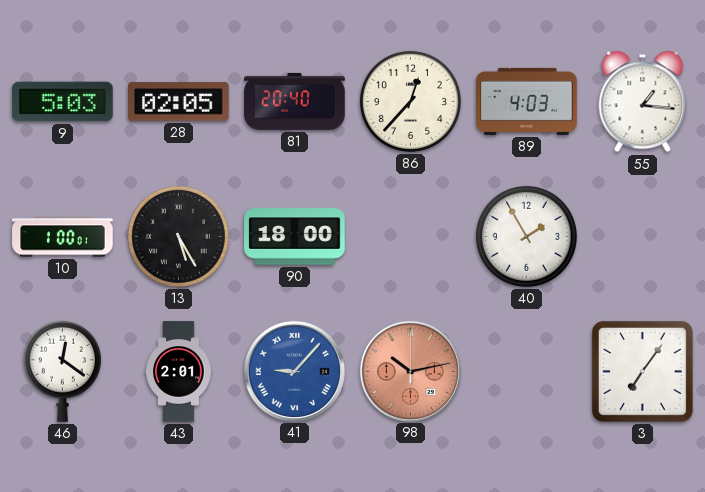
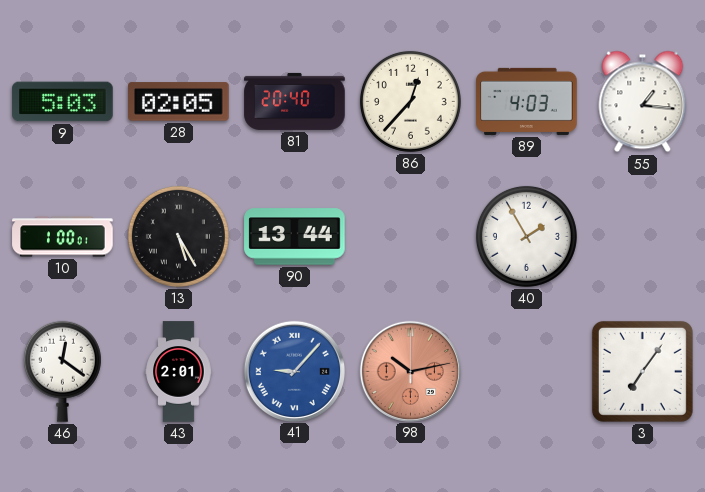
90: 18:00 -> 13:44 (295, 237)
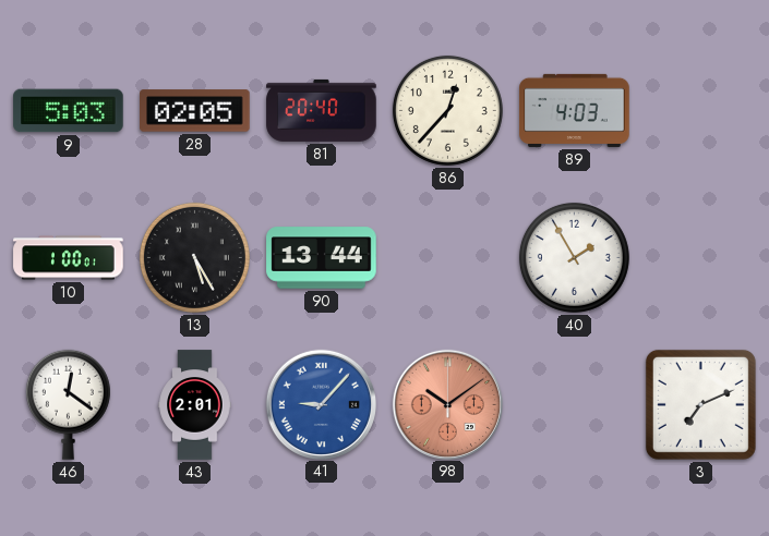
55: 1:16 -> none (643, 102)
98: 10:13 -> 10:09 (447, 404)
3: 7:06 -> 7:11 (700, 404)
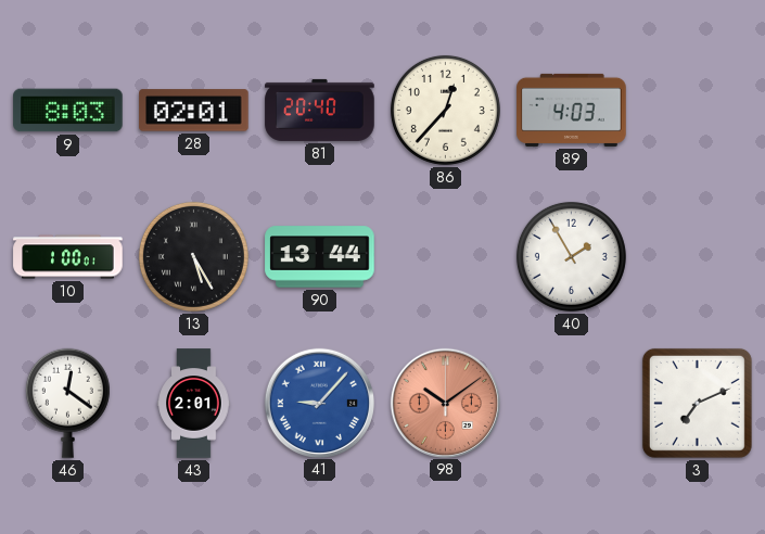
9: 5:03 -> 8:03 (68, 111)
28: 02:05 -> 02:01 (194, 111)
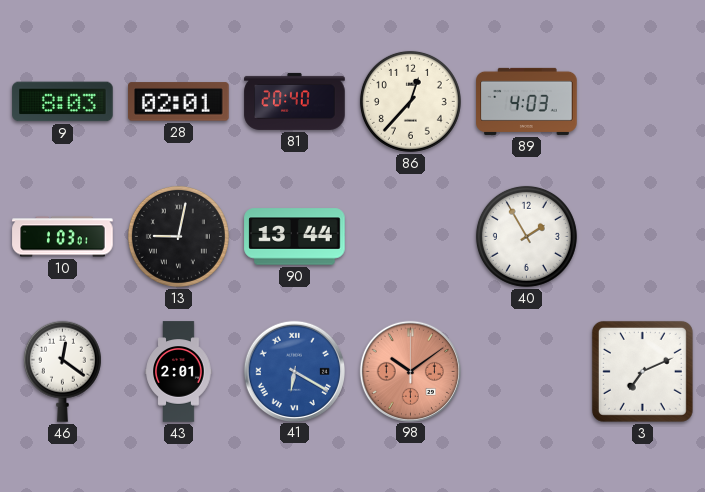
10: 1:00 -> 1:03 (63, 237)
13: 5:25 -> 9:02 (178, 236)
41: 9:07 -> 6:20 (294, 371)
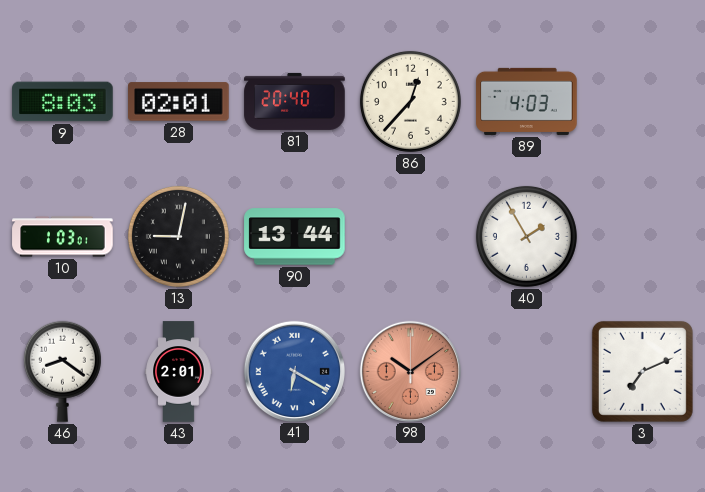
46: 12:21 -> 8:21 (62, 371)
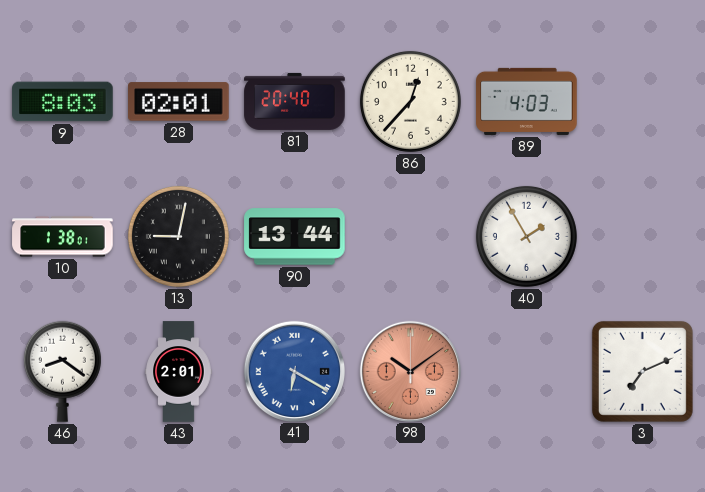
10: 1:03 -> 1:38 (63, 237)
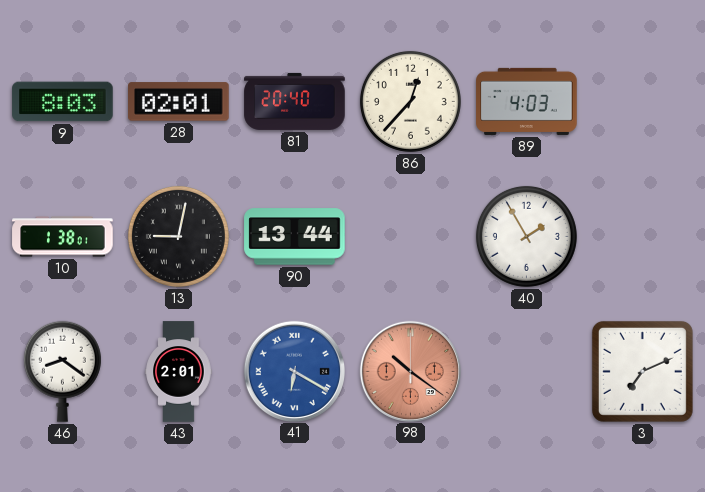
98: 10:09 -> 10:21 (410, 371)
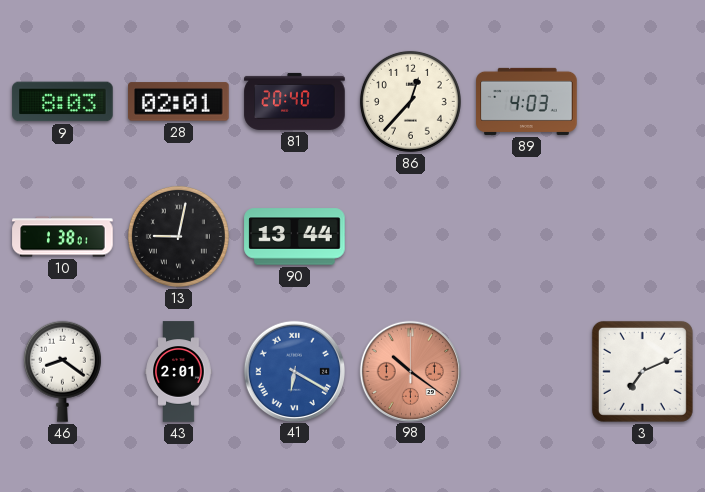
40: 1:55 -> none (526, 236)
